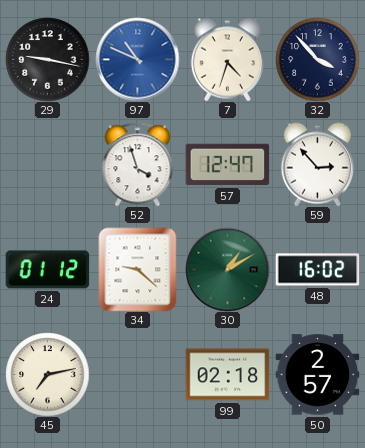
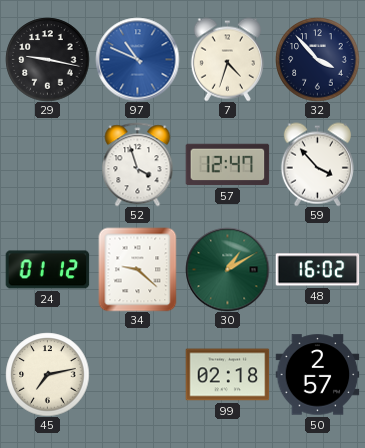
59: 2:53 -> 3:53 (317, 164)
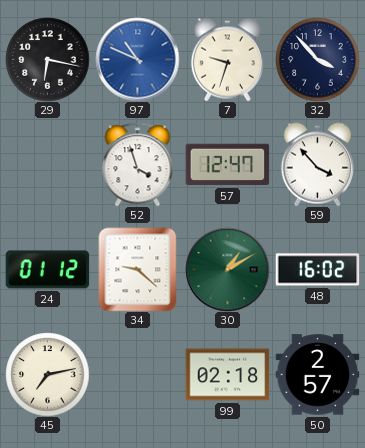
29: 9:17 -> 6:17 (47, 59)
7: 4:33 -> 9:33 (227, 59)
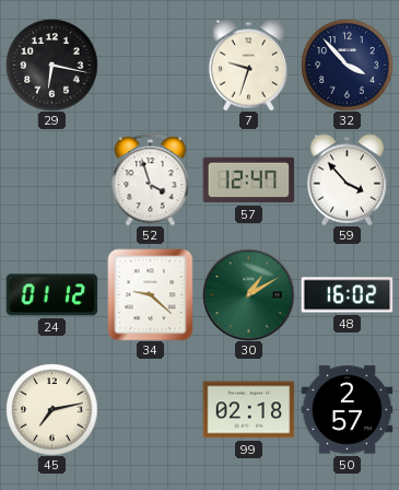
97: 10:49 -> none (137, 59)
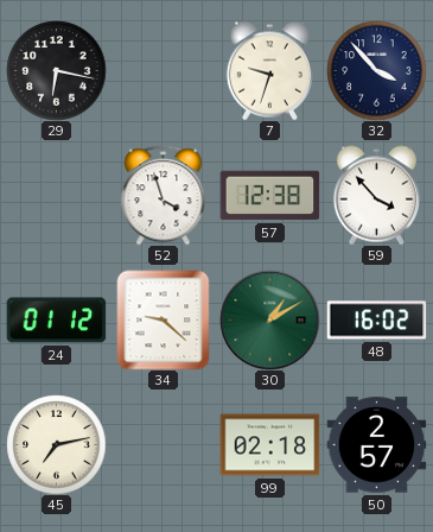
57: 12:47 -> 12:38 (269, 196)
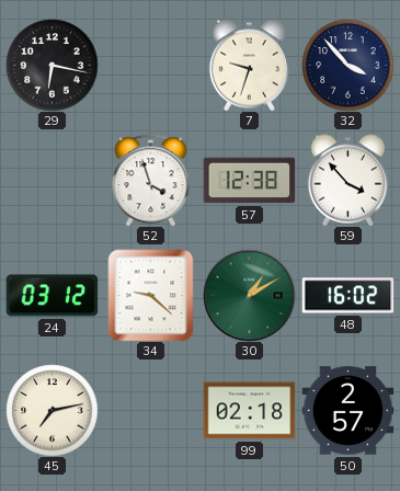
24: 01:12 -> 03:12 (52, 296)
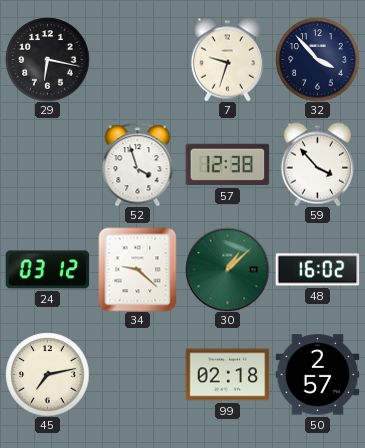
30: 1:10 -> 1:08 (227, 269)
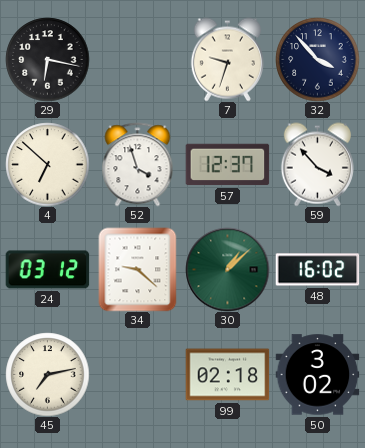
4: none -> 6:52 (47, 164)
57: 12:38 -> 12:37 (227, 165)
50: 2:57 -> 3:02 (317, 375)
